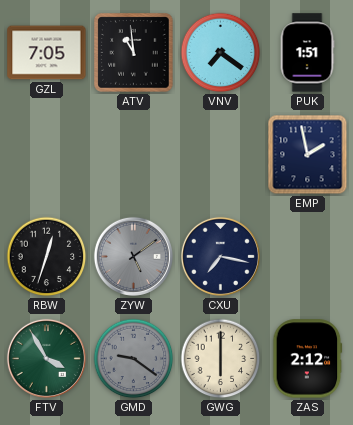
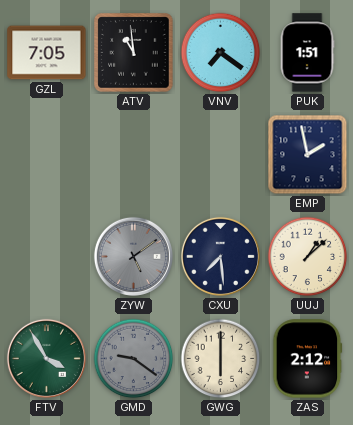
RBW: 12:33 -> none (47, 257)
CXU: 7:17 -> 7:29 (220, 256)
UUJ: none -> 1:08 (308, 257)
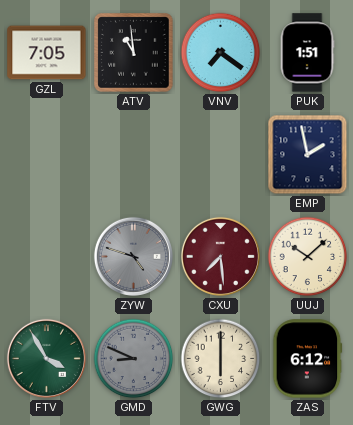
ZYW: 5:09 -> 4:48 (133, 256)
CXU dial: navy -> burgundy (220, 256)
UUJ: 1:08 -> 10:08 (308, 257)
GMD: 9:21 -> 8:49 (134, 359)
ZAS: 2:12 -> 6:12 (308, 359)
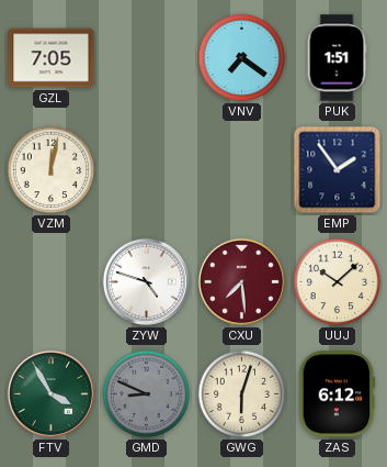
ATV: 10:59 -> none (134, 53)
VZM: none -> 12:02 (52, 170)
EMP: 1:58 -> 1:54 (338, 170)
ZYW dial: grey -> white (146, 281)
GWG: 6:00 -> 6:03 (242, 394)
